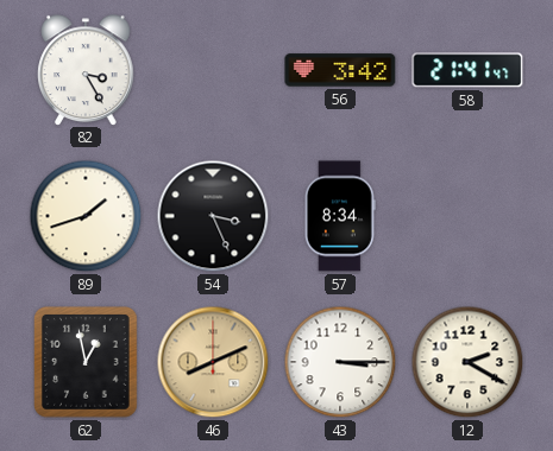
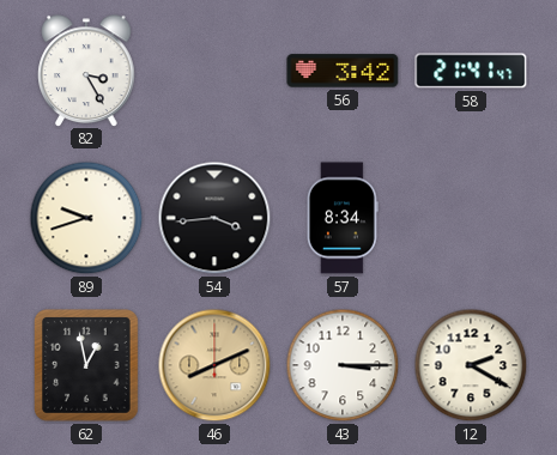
89: 1:42 -> 9:42 (86, 218)
54: 3:26 -> 3:44 (214, 218)
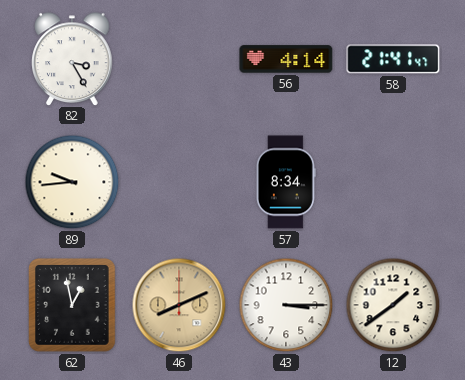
56: 3:42 -> 4:14 (286, 59)
89: 9:42 -> 9:44 (72, 182)
54: 3:44 -> none (214, 218)
12: 2:20 -> 1:39 (393, 305)
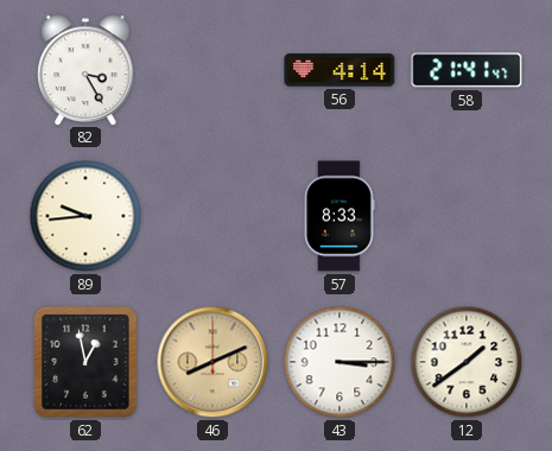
57: 8:34 -> 8:33 (340, 216)
